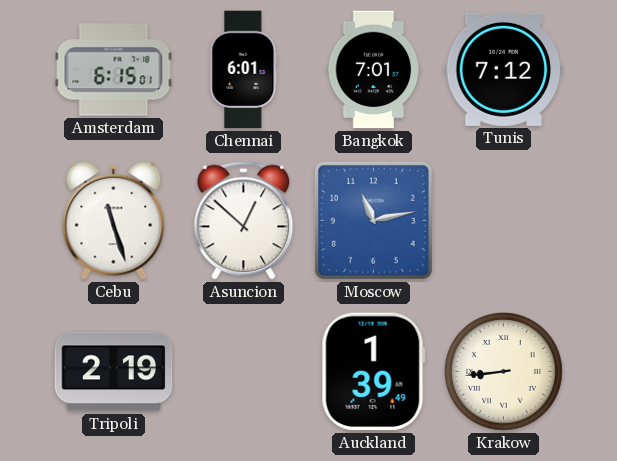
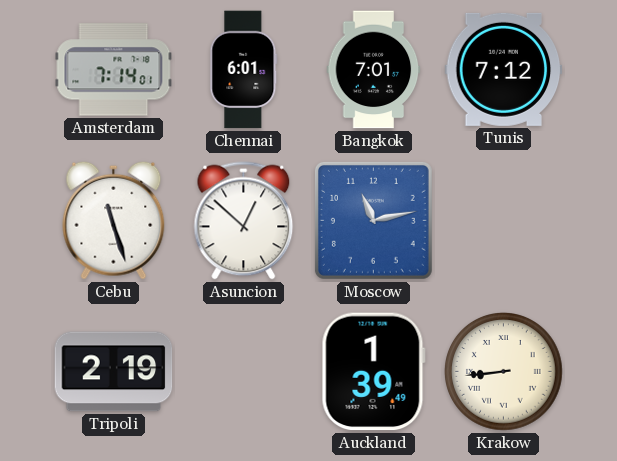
Amsterdam: 6:15 -> 7:14 (114, 70)
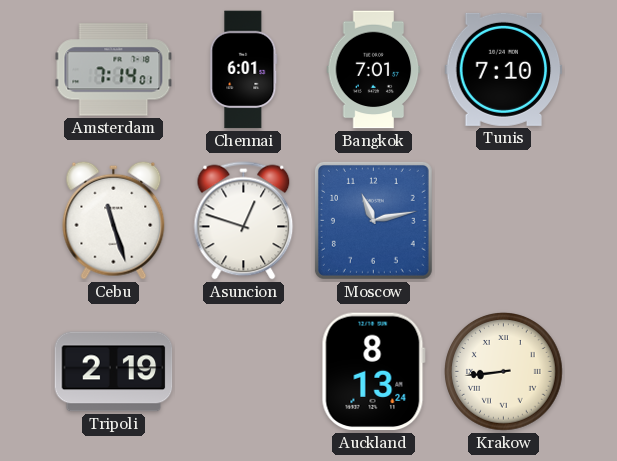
Tunis: 7:12 -> 7:10 (504, 69)
Asuncion: 12:52 -> 12:48 (244, 221)
Auckland: 1:39 -> 8:13 (373, 372)
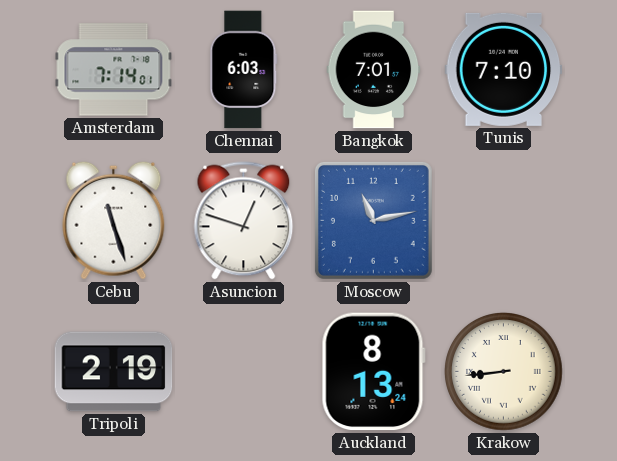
Chennai: 6:01 -> 6:03 (244, 70)
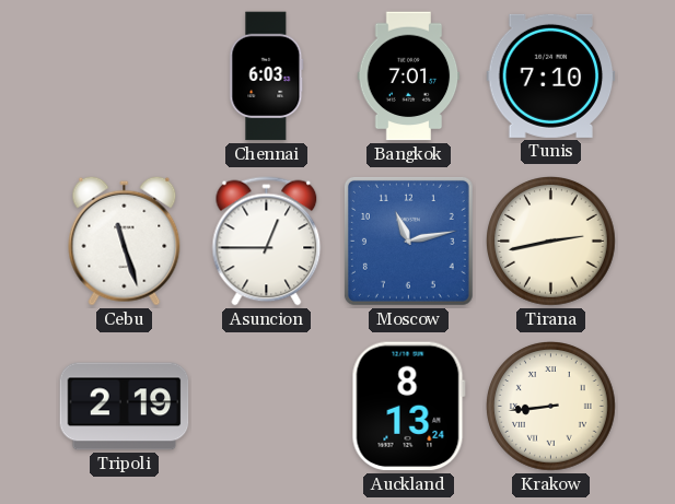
Amsterdam: 7:14 -> none (114, 70)
Asuncion: 12:48 -> 12:45 (267, 242)
Tirana: none -> 2:43 (551, 242)
